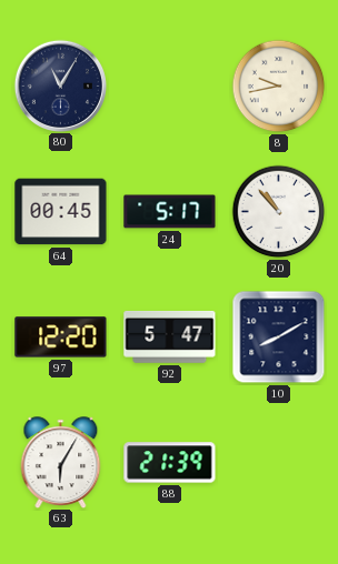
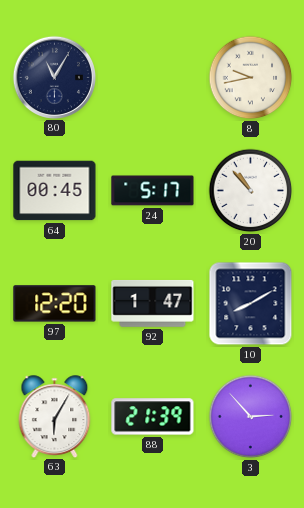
92: 5:47 -> 1:47 (153, 304)
3: none -> 2:53 (251, 417)
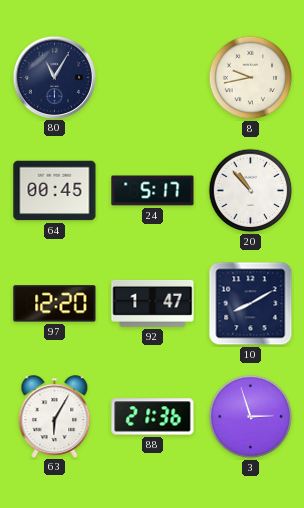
88: 21:39 -> 21:36 (153, 417)
3: 2:53 -> 2:57 (251, 417)
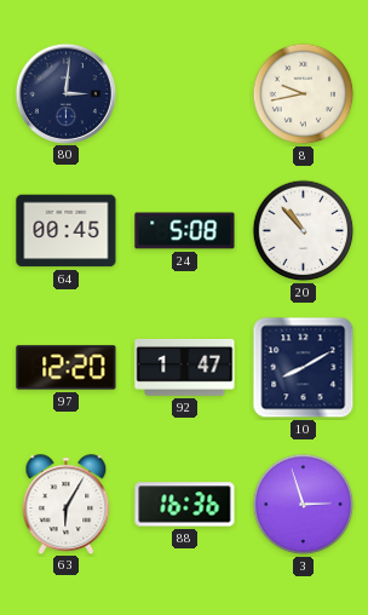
80: 11:05 -> 3:01 (65, 93)
24: 5:17 -> 5:08 (185, 231)
88: 21:36 -> 16:36 (185, 505)
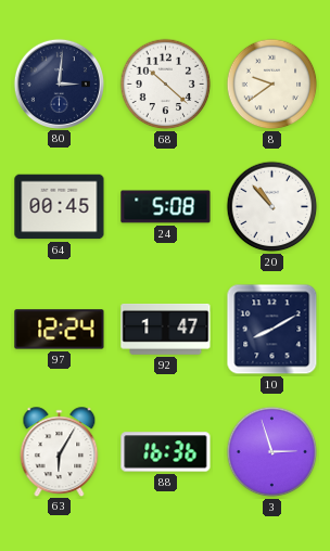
68: none -> 10:22 (166, 85)
8: 9:43 -> 9:39 (272, 85)
97: 12:20 -> 12:24 (60, 330)
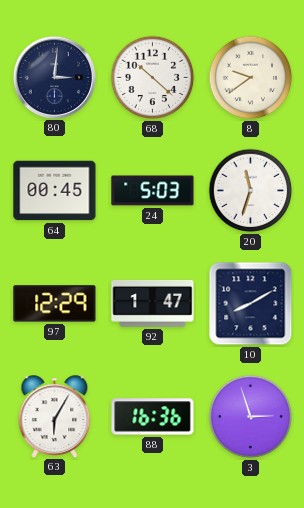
24: 5:08 -> 5:03 (153, 191)
20: 10:53 -> 11:33 (251, 191)
97: 12:24 -> 12:29 (55, 304)
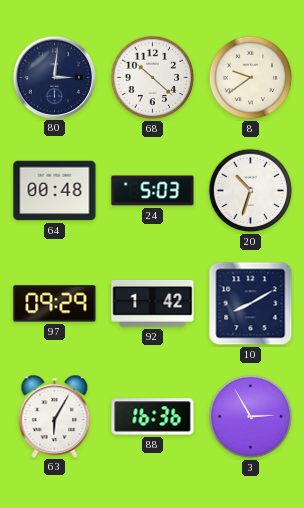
64: 00:45 -> 00:48 (55, 191)
20: 11:33 -> 10:33 (251, 191)
97: 12:29 -> 09:29 (55, 304)
92: 1:47 -> 1:42 (153, 304)
3: 2:57 -> 2:55 (251, 417)
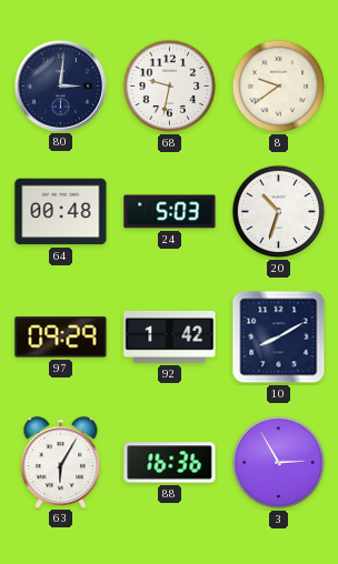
68: 10:22 -> 9:32 (170, 87)
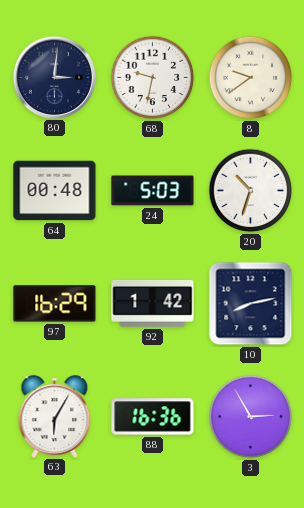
97: 09:29 -> 16:29 (55, 304)
10: 8:10 -> 8:13 (251, 304)
